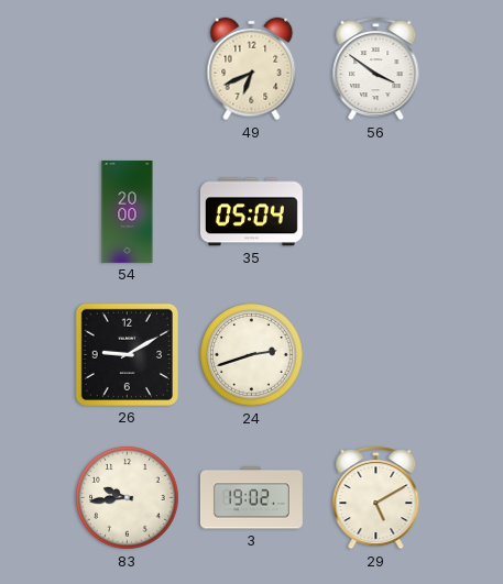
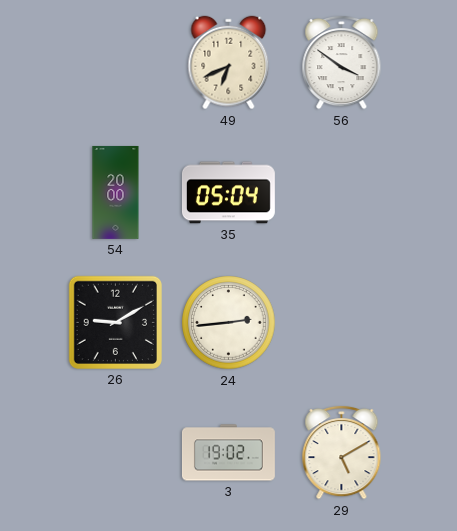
24: 2:42 -> 2:44 (229, 323)
83: 9:44 -> none (128, 498)
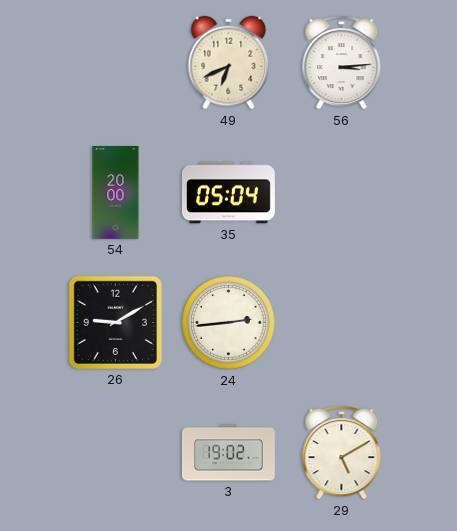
56: 3:51 -> 3:14 (342, 62)
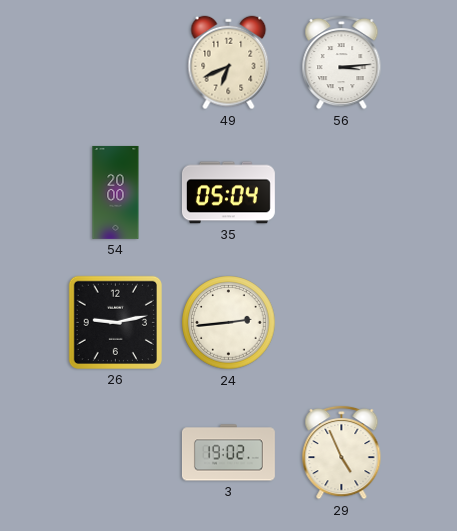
26: 9:10 -> 9:13 (115, 322)
29: 5:10 -> 4:56 (342, 452)
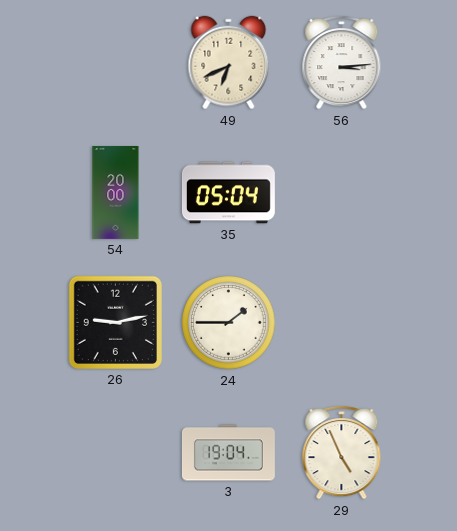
24: 2:44 -> 1:45 (229, 323)
3: 19:02 -> 19:04 (228, 453)
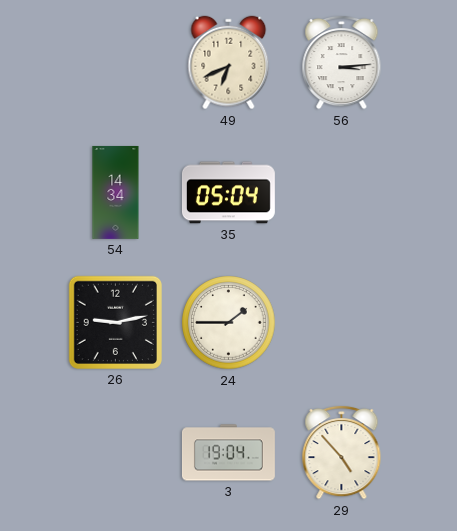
54: 20:00 -> 14:34 (116, 192)
29: 4:56 -> 4:53 (342, 452)
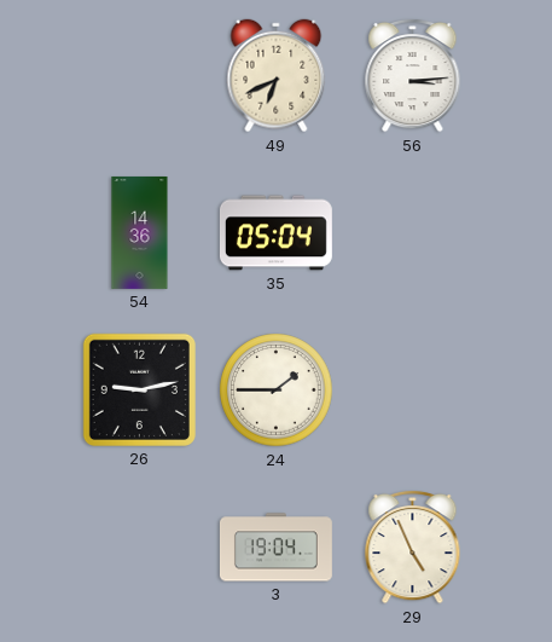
54: 14:34 -> 14:36 (140, 232)
29: 4:53 -> 4:56 (413, 546)
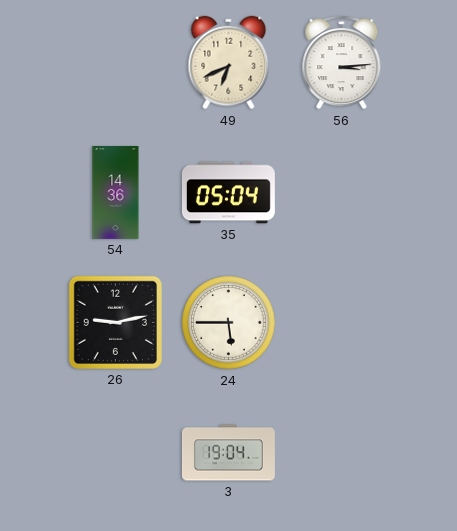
24: 1:45 -> 5:45 (229, 323)
29: 4:56 -> none (413, 546)
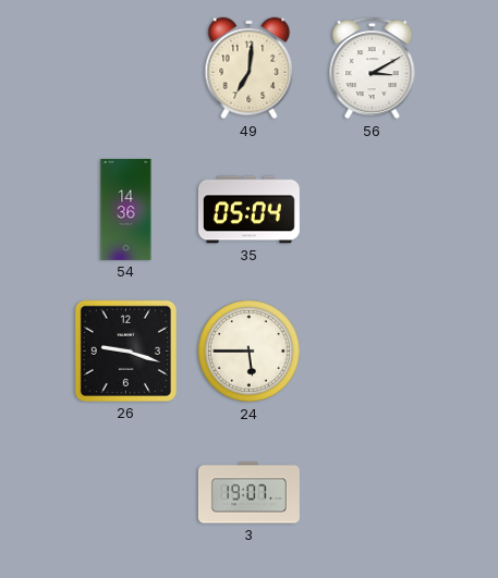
49: 6:41 -> 7:01 (250, 69)
56: 3:14 -> 3:10 (373, 67)
26: 9:13 -> 9:18 (125, 351)
3: 19:04 -> 19:07 (248, 493)
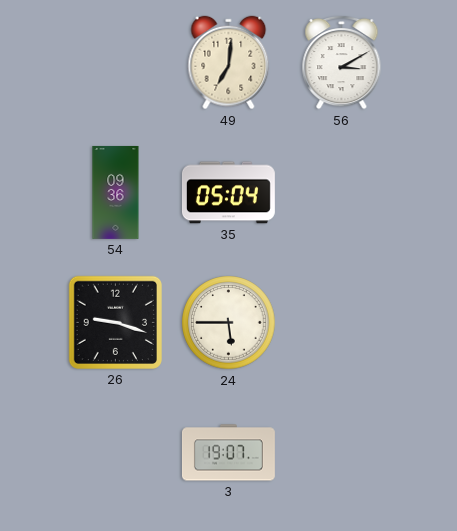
54: 14:36 -> 09:36 (116, 192)
